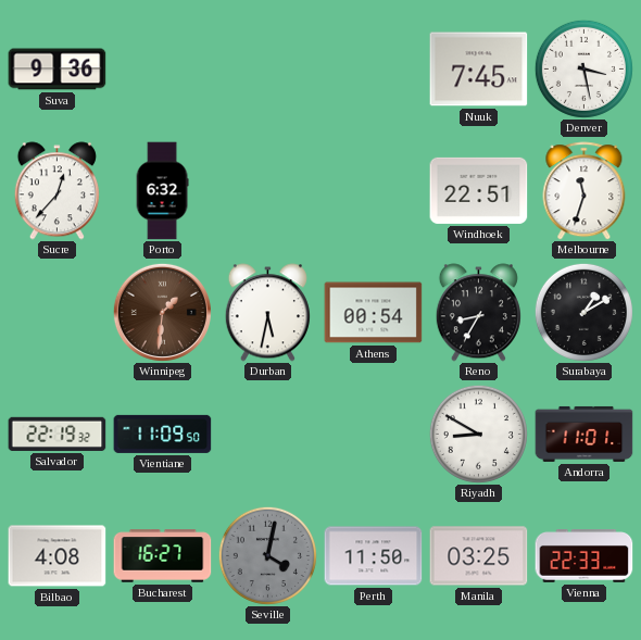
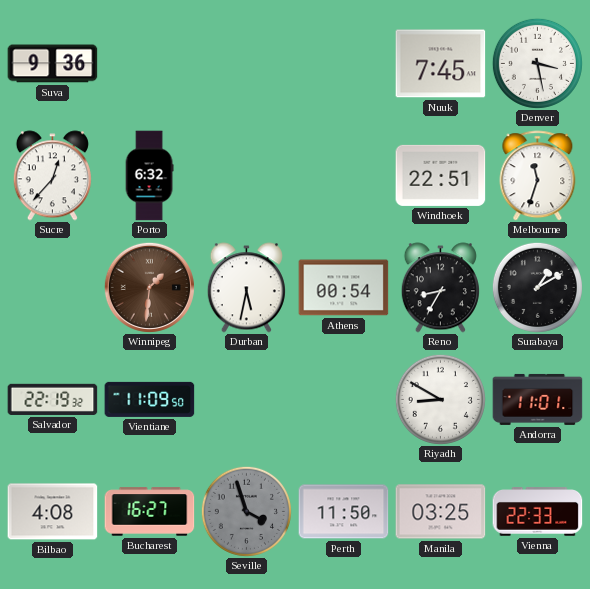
Seville: 4:02 -> 3:57 (246, 511)
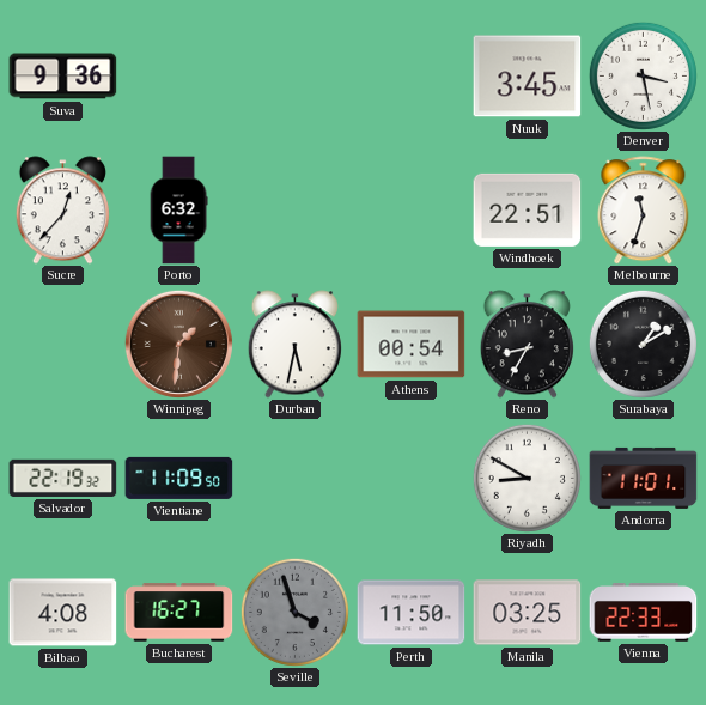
Nuuk: 7:45 -> 3:45 (528, 77)
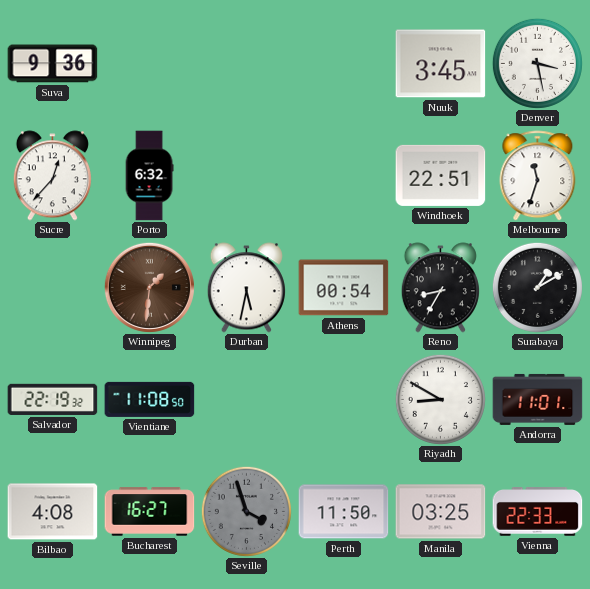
Vientiane: 11:09 -> 11:08 (150, 399)
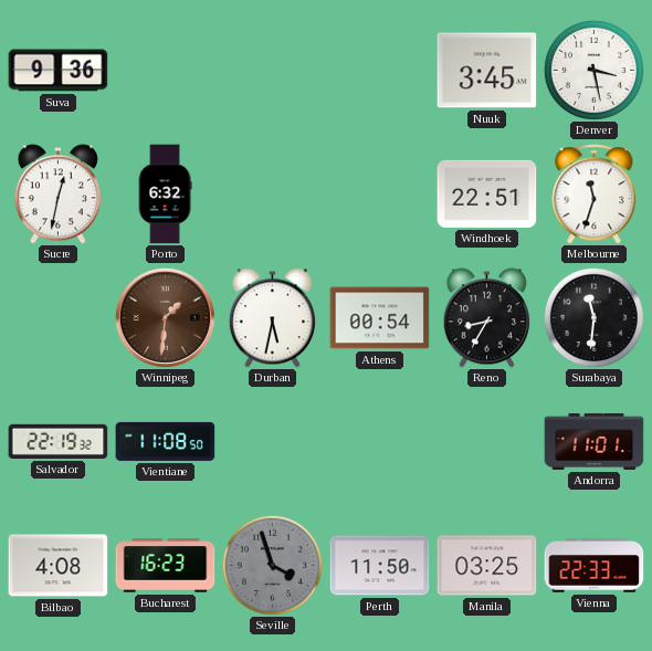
Sucre: 12:37 -> 12:32 (57, 195)
Surabaya: 1:10 -> 11:31 (593, 317)
Riyadh: 8:50 -> none (440, 399)
Bucharest: 16:27 -> 16:23 (166, 566)
